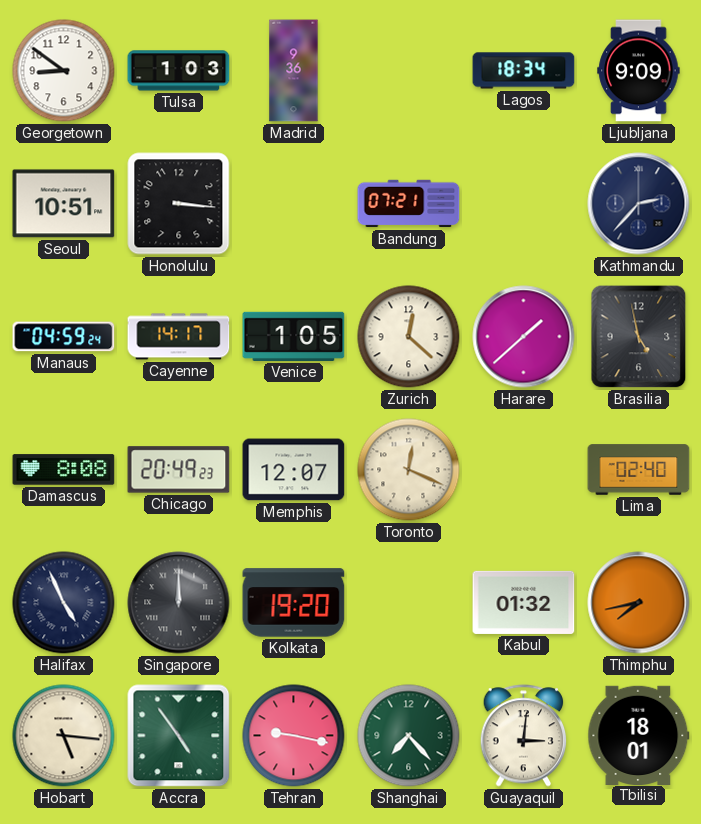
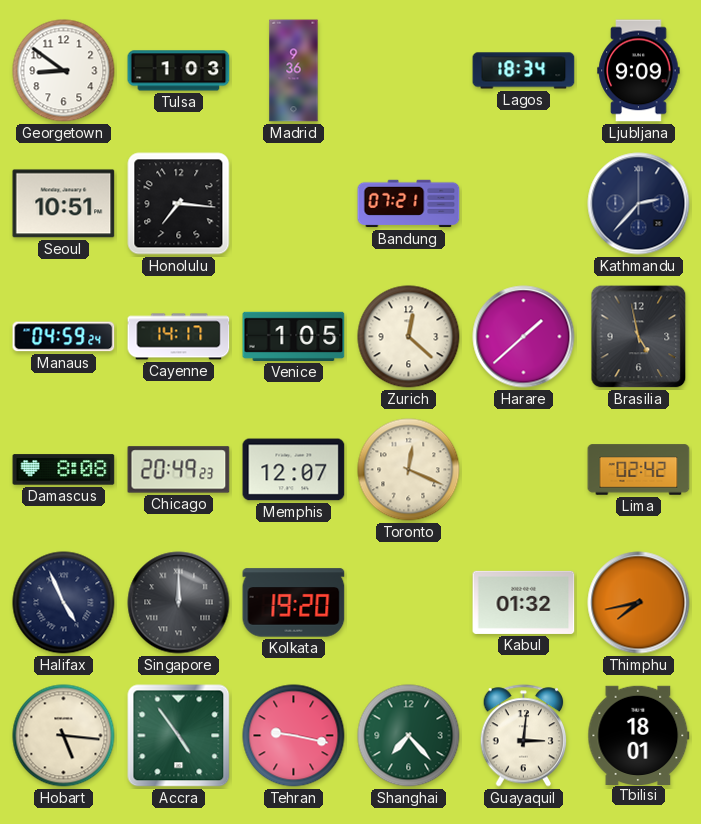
Honolulu: 3:16 -> 7:16 (179, 204)
Lima: 02:40 -> 02:42 (639, 470)
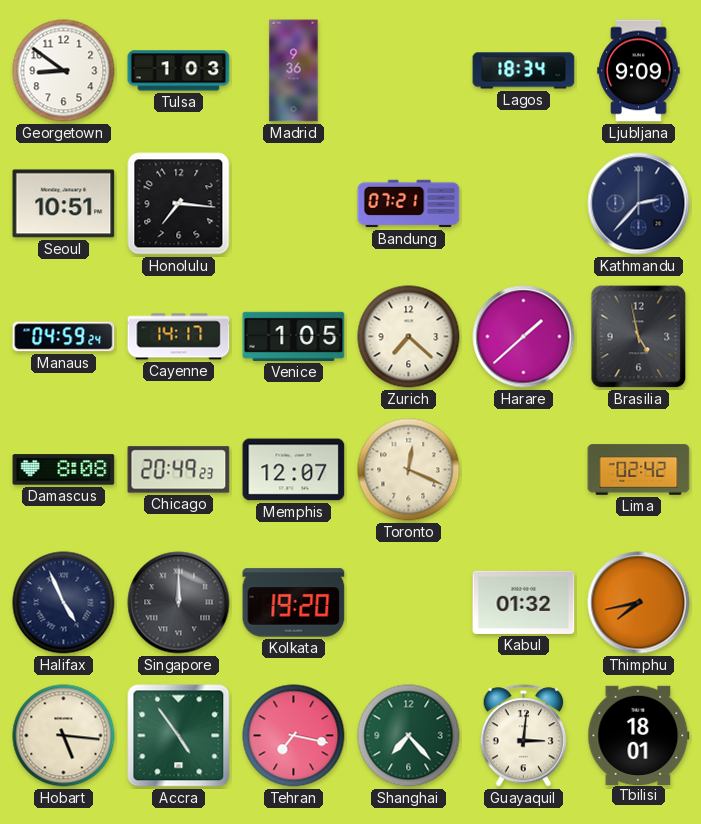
Zurich: 12:22 -> 7:22 (409, 337)
Tehran: 9:17 -> 7:17 (294, 736)
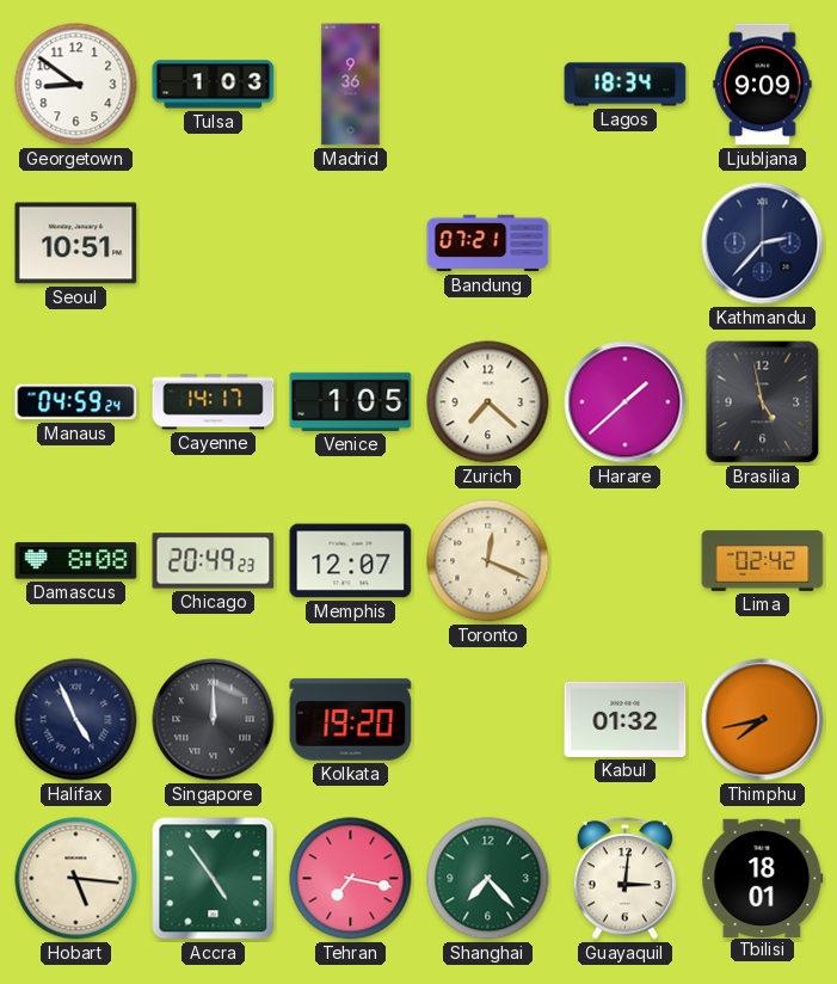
Honolulu: 7:16 -> none (179, 204)
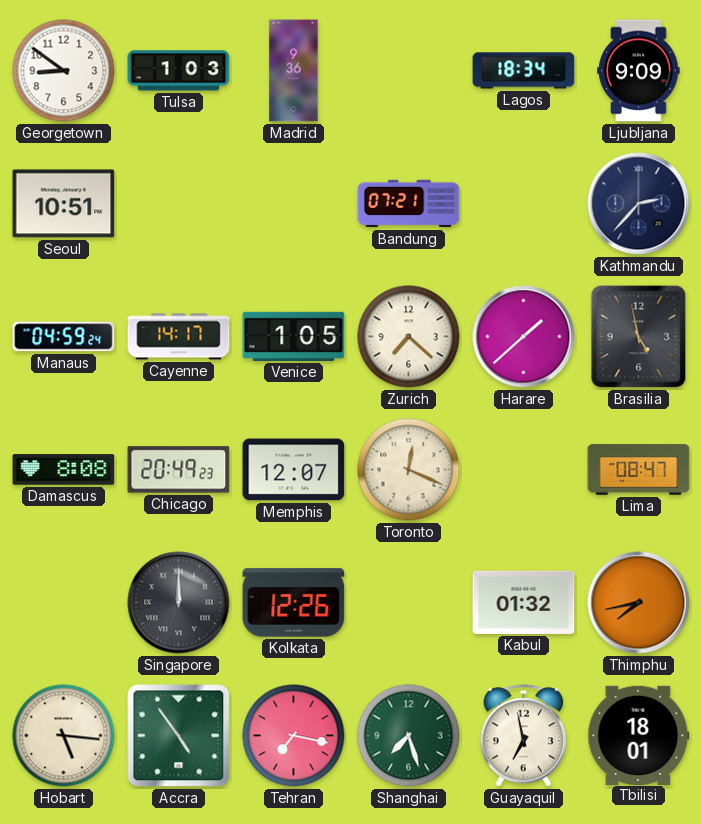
Lima: 02:42 -> 08:47 (639, 470)
Halifax: 4:56 -> none (76, 720)
Kolkata: 19:20 -> 12:26 (294, 603)
Shanghai: 7:23 -> 7:27 (409, 736)
Guayaquil: 3:01 -> 6:58 (524, 736)
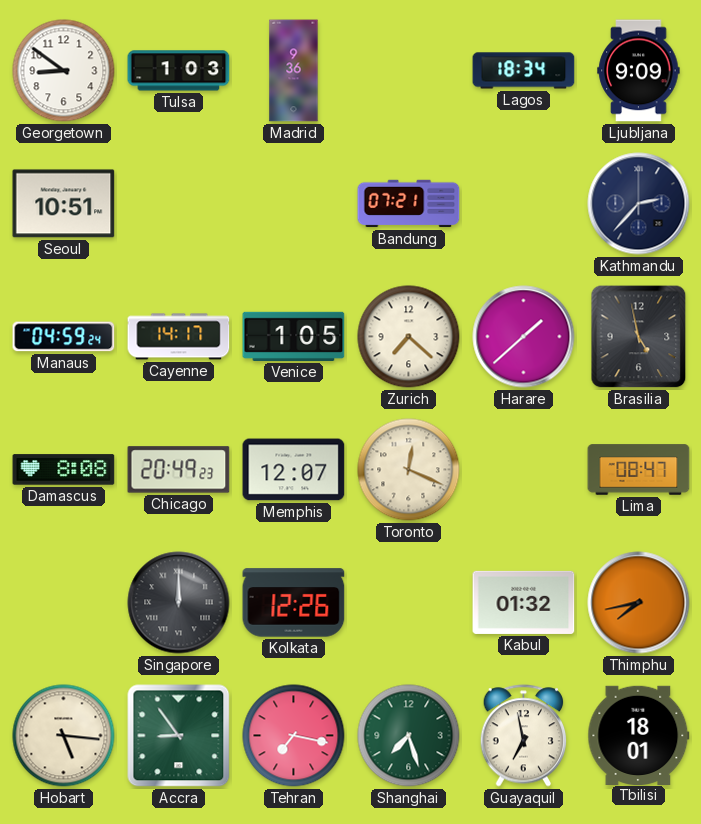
Accra: 4:54 -> 8:54 (179, 736)
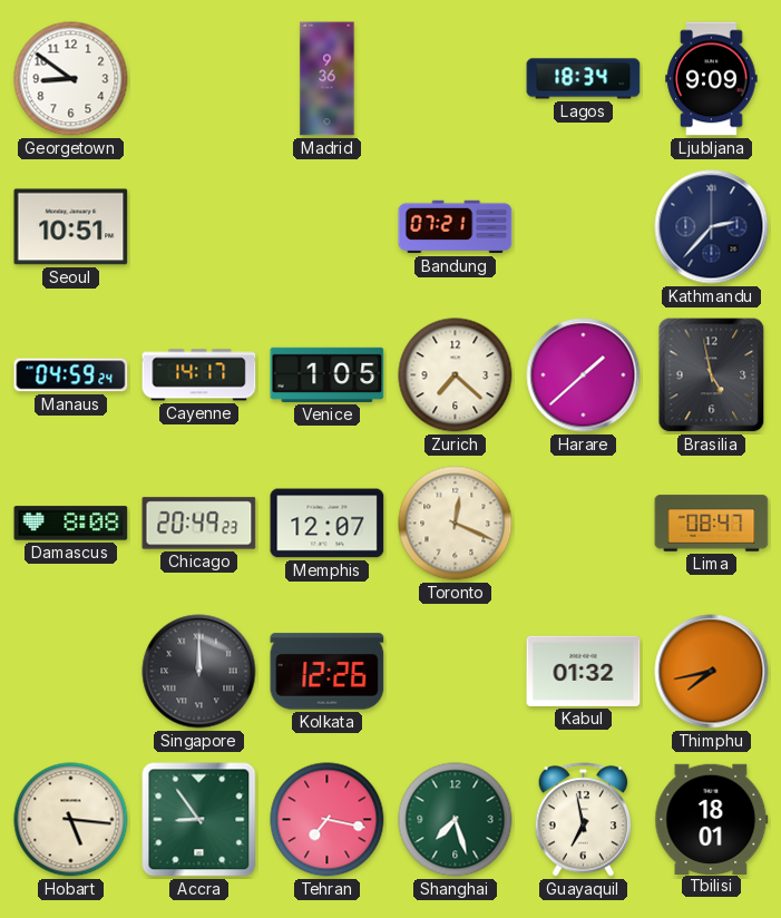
Tulsa: 1:03 -> none (179, 71)
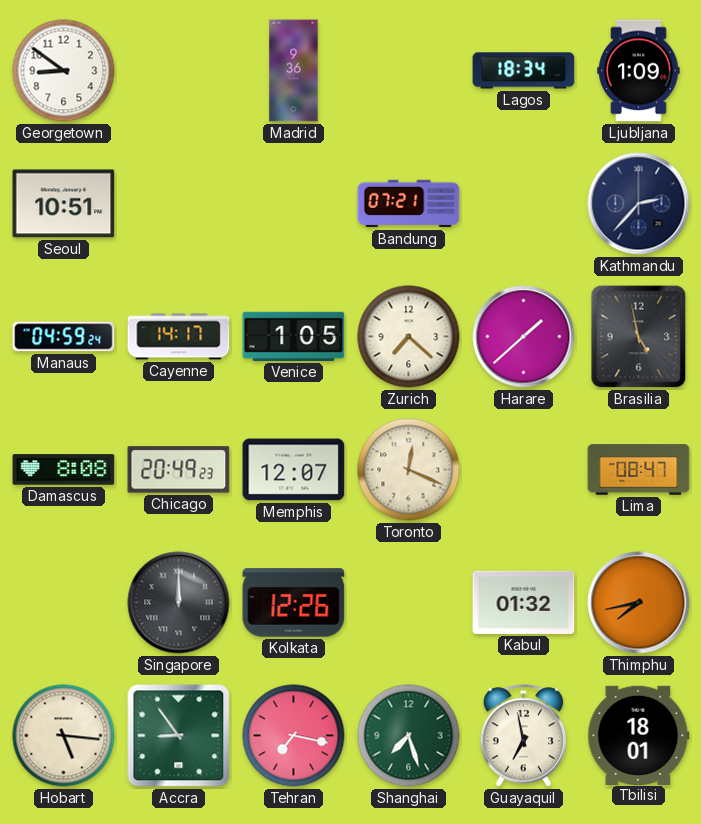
Ljubljana: 9:09 -> 1:09 (639, 71)
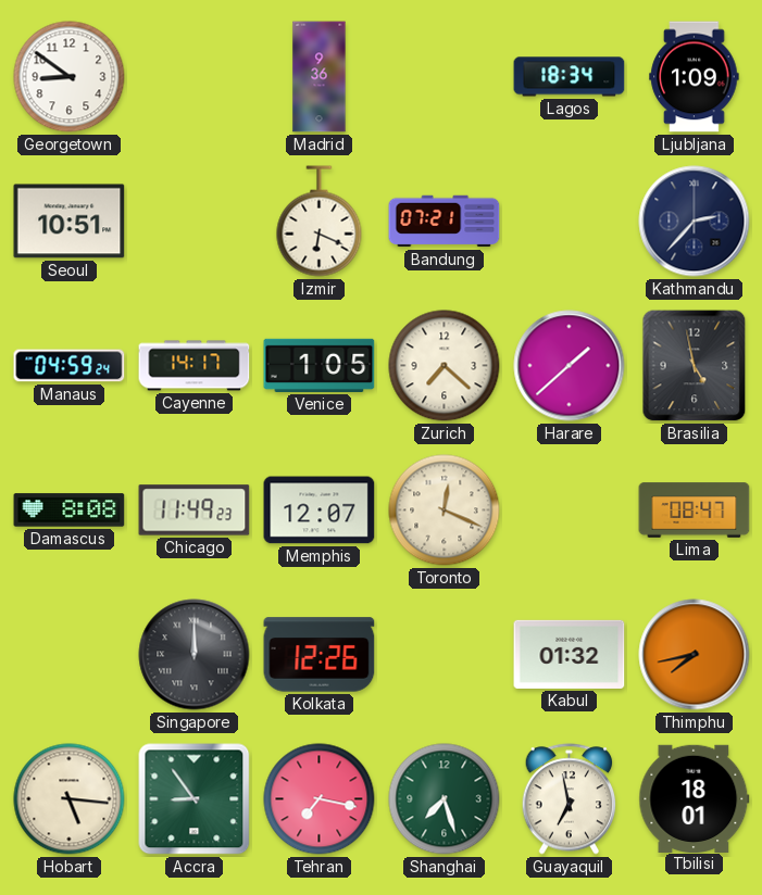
Izmir: none -> 6:19 (320, 222)
Chicago: 20:49 -> 11:49 (195, 510)
